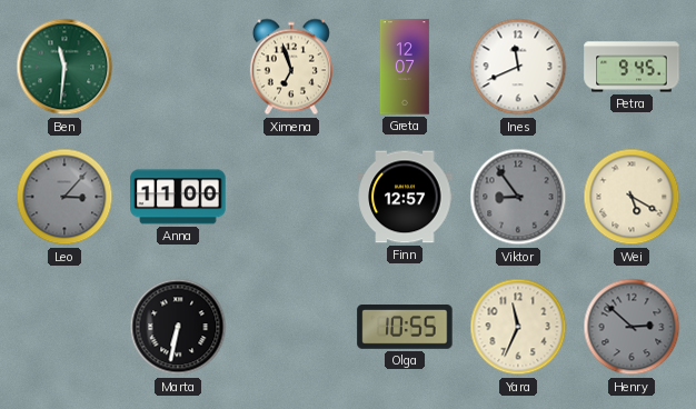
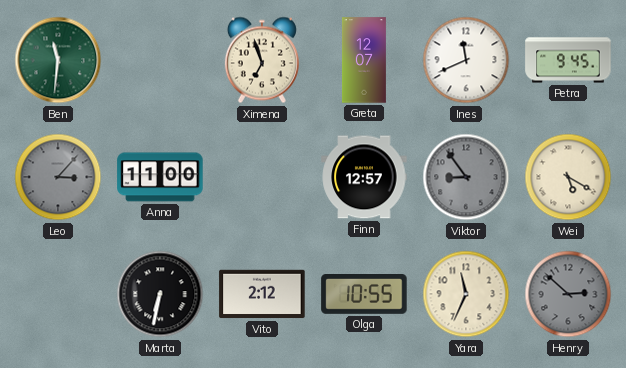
Vito: none -> 2:12 (262, 294)
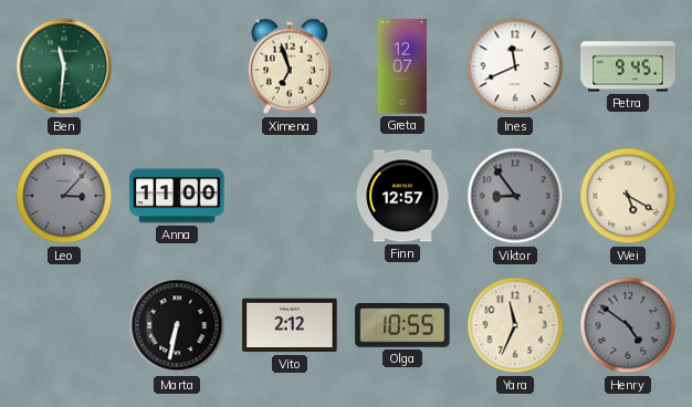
Henry: 2:52 -> 4:51 (628, 325)
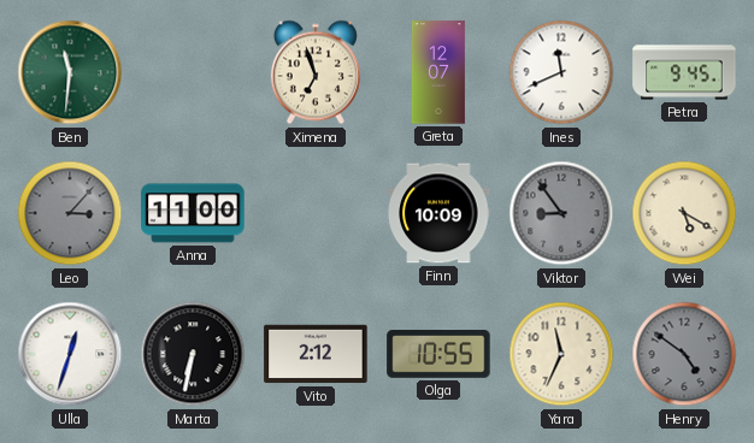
Finn: 12:57 -> 10:09 (438, 213)
Ulla: none -> 12:33 (70, 354)
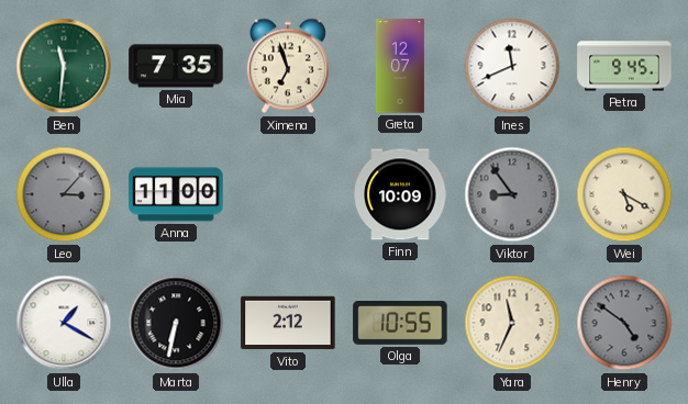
Mia: none -> 7:35 (176, 66)
Ulla: 12:33 -> 1:20 (64, 323)
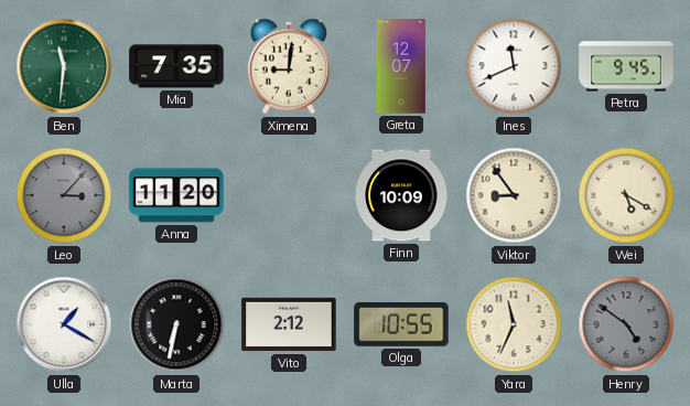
Ximena: 6:57 -> 9:01 (289, 66)
Anna: 11:00 -> 11:20 (176, 195)
Viktor dial: grey -> cream (514, 195)
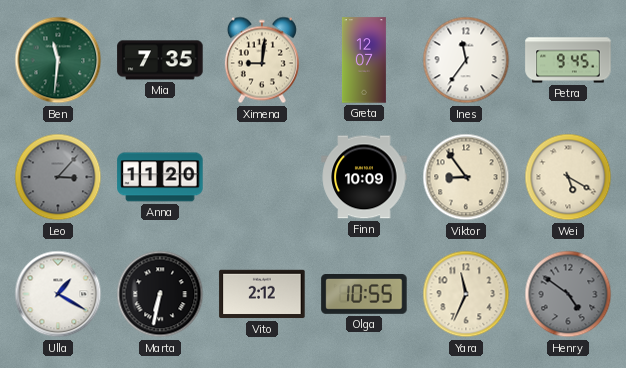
Ines: 11:41 -> 11:36 (466, 60)
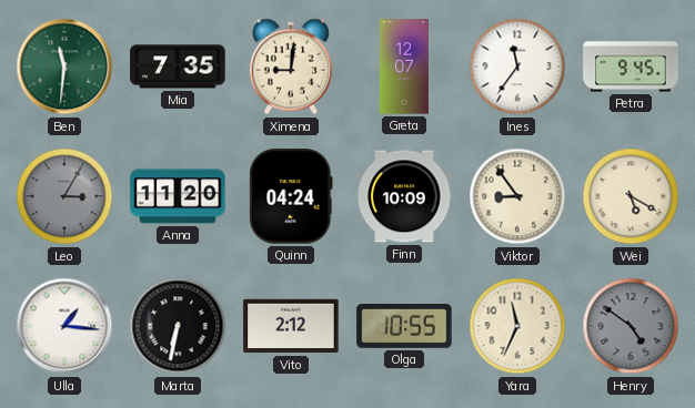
Leo: 3:07 -> 3:05 (64, 196)
Quinn: none -> 04:24 (291, 196)
Ulla: 1:20 -> 1:16 (64, 326)
